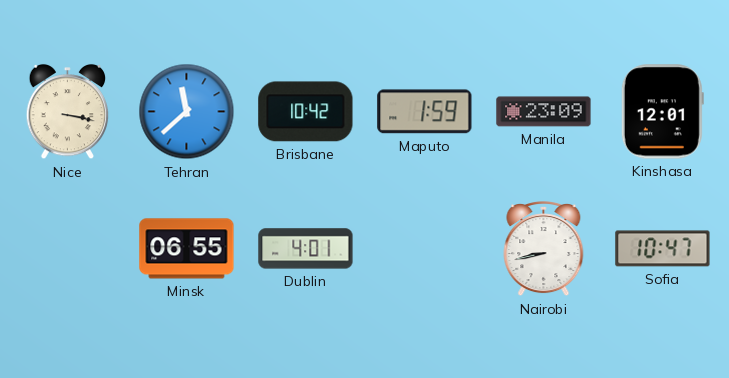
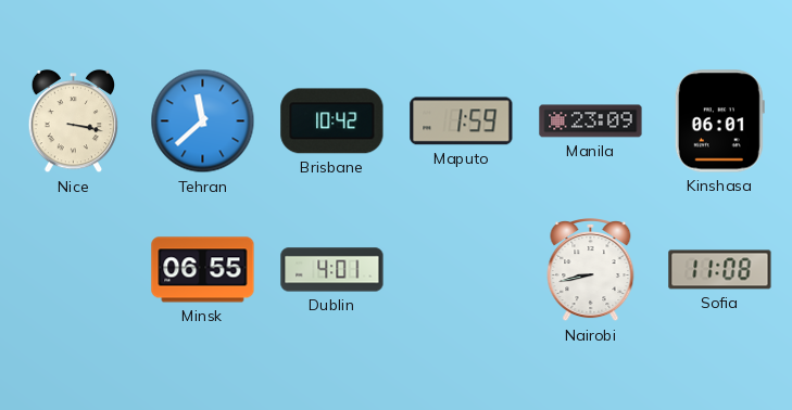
Kinshasa: 12:01 -> 06:01 (719, 121)
Sofia: 10:47 -> 11:08 (720, 270)
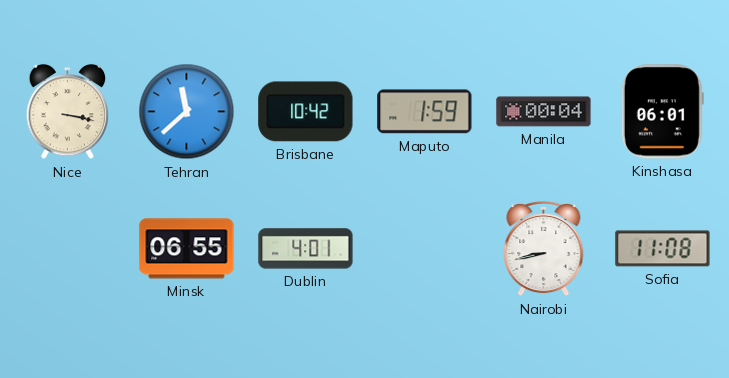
Manila: 23:09 -> 00:04 (544, 112)
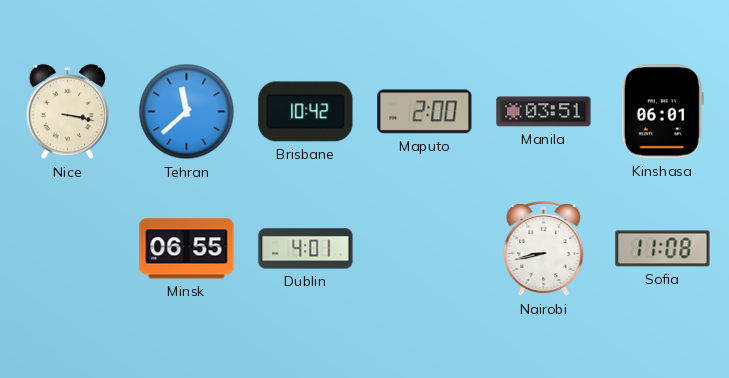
Maputo: 1:59 -> 2:00 (425, 112)
Manila: 00:04 -> 03:51 (544, 112)
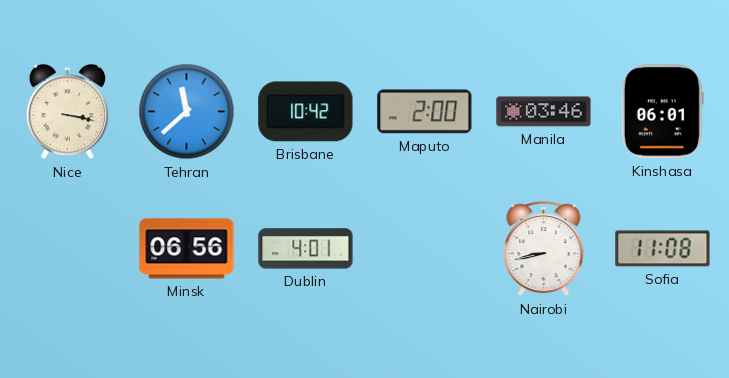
Manila: 03:51 -> 03:46 (544, 112)
Minsk: 06:55 -> 06:56 (187, 249)
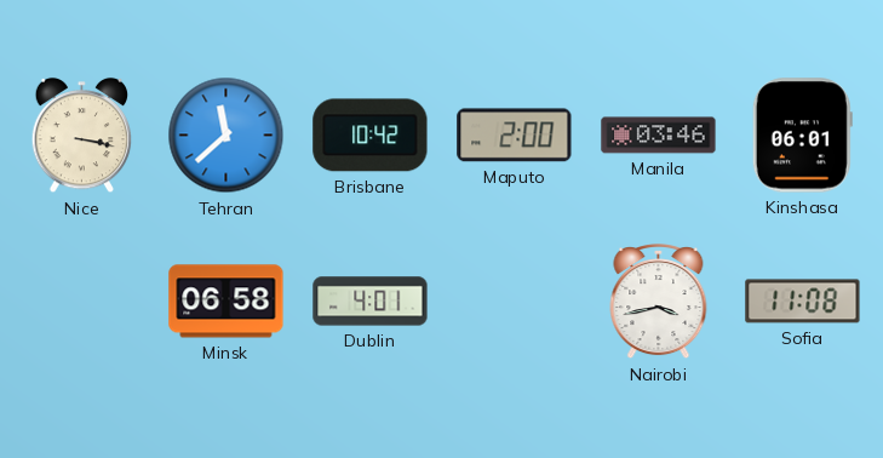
Minsk: 06:56 -> 06:58 (227, 302)
Nairobi: 8:43 -> 3:43 (659, 303)
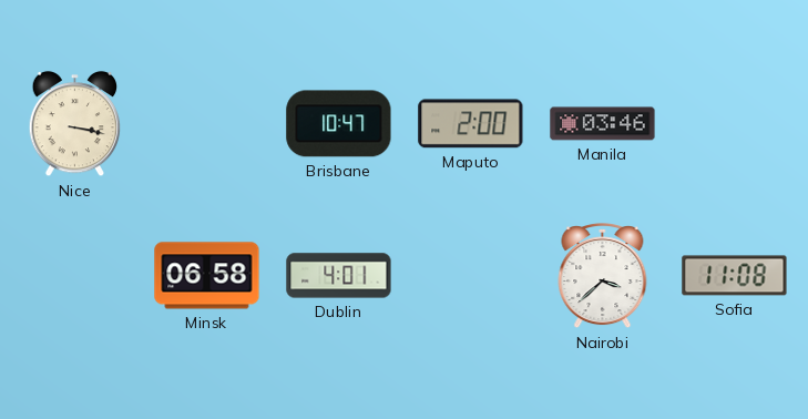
Tehran: 11:38 -> none (227, 136)
Brisbane: 10:42 -> 10:47 (339, 124)
Kinshasa: 06:01 -> none (802, 136)
Nairobi: 3:43 -> 3:38 (603, 277)
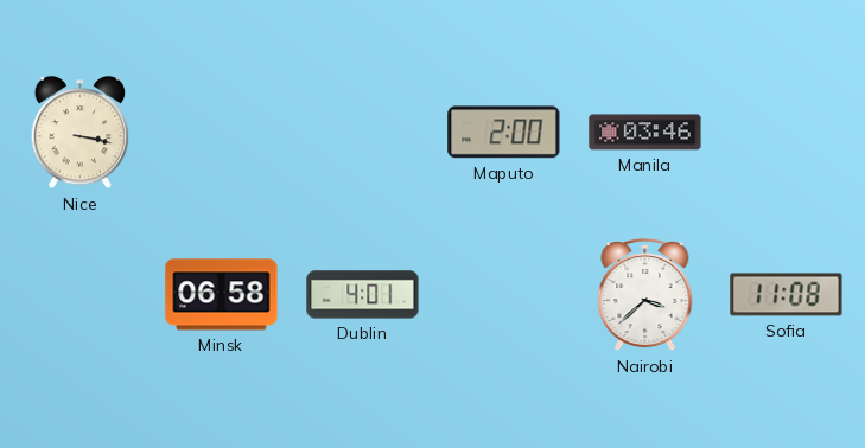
Brisbane: 10:47 -> none (339, 124)
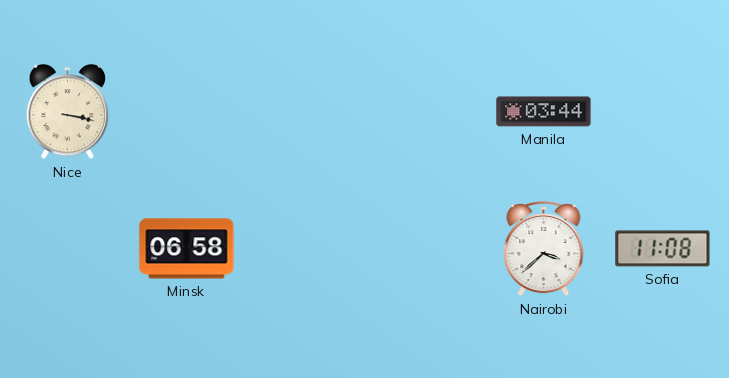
Maputo: 2:00 -> none (504, 133)
Manila: 03:46 -> 03:44 (544, 112)
Dublin: 4:01 -> none (363, 295)
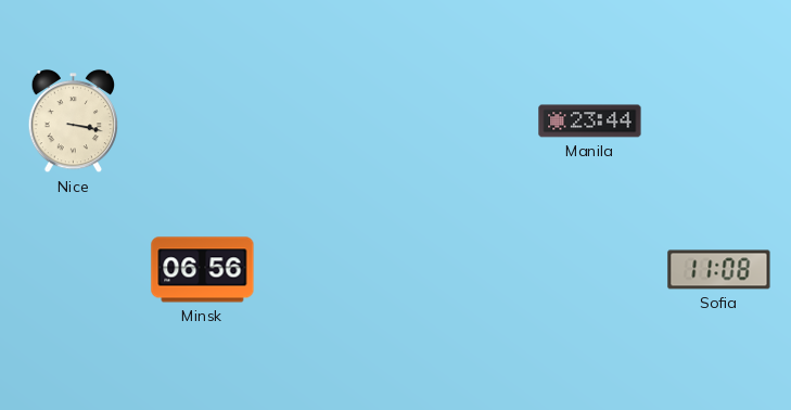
Manila: 03:44 -> 23:44 (590, 121)
Minsk: 06:58 -> 06:56 (203, 270)
Nairobi: 3:38 -> none (544, 250)
